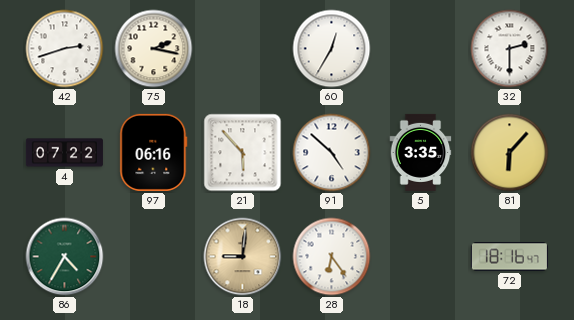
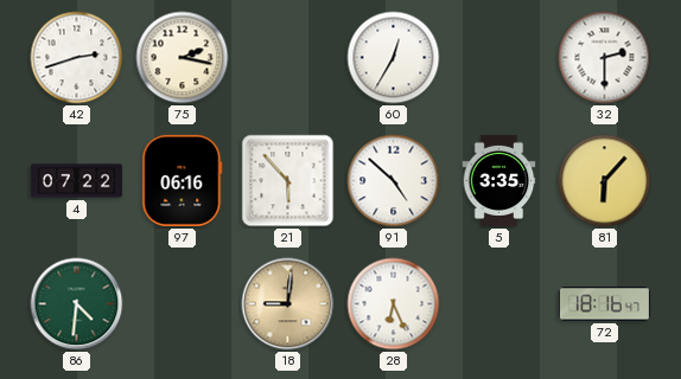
86: 4:35 -> 4:31 (77, 304)
28: 6:24 -> 6:26 (394, 304)
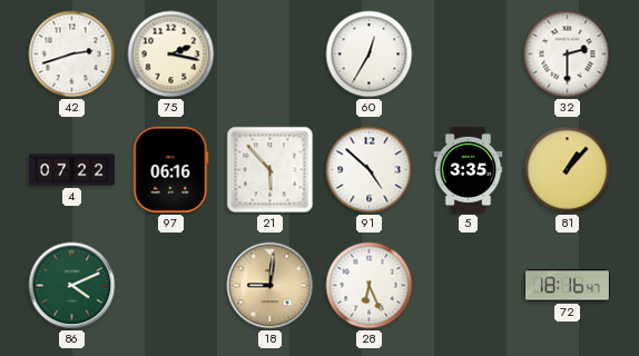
81: 6:07 -> 1:07 (568, 170)
86: 4:31 -> 4:11 (72, 286)
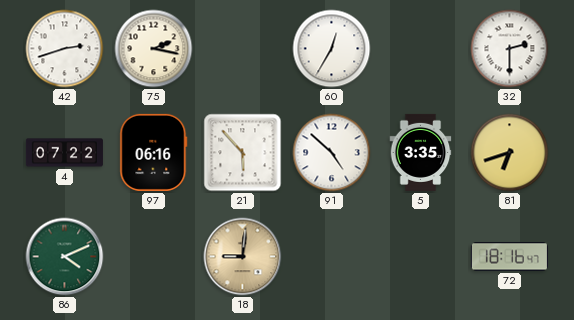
81: 1:07 -> 6:42 (510, 153)
28: 6:26 -> none (370, 286)
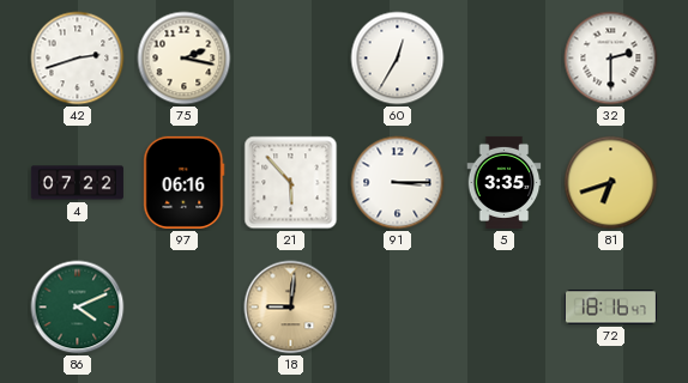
91: 4:52 -> 3:15 (398, 183)
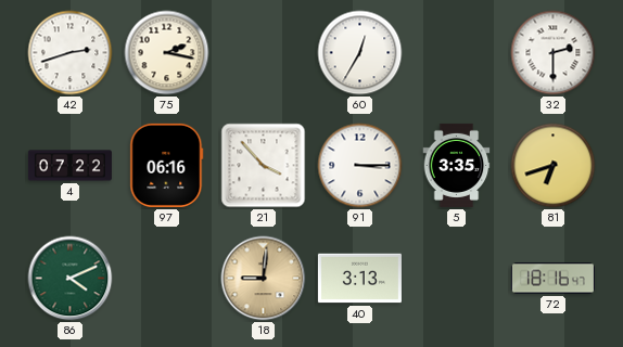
21: 5:53 -> 3:53 (264, 166)
40: none -> 3:13 (359, 279)
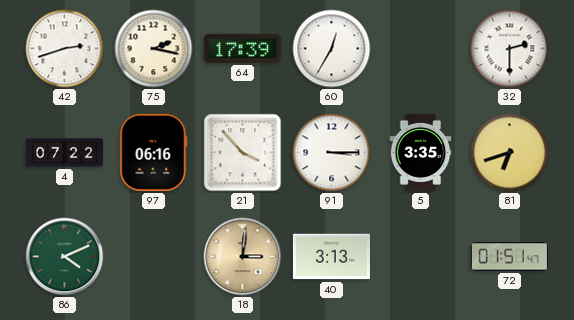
64: none -> 17:39 (242, 48)
18: 9:01 -> 3:01 (243, 257)
72: 18:16 -> 01:51 (509, 257)
